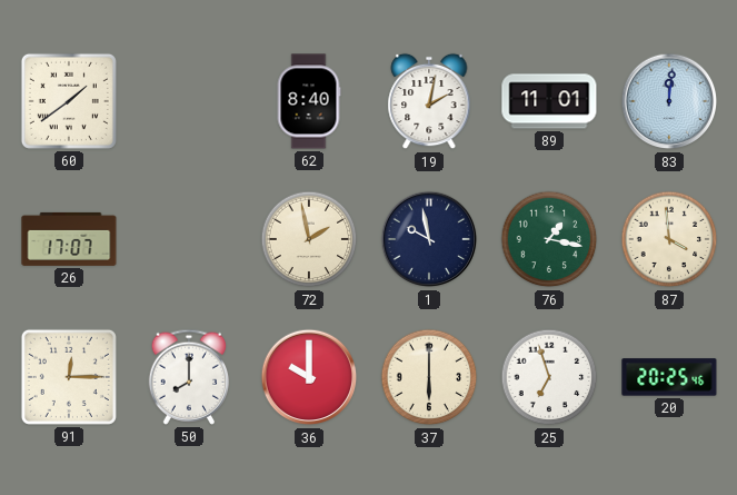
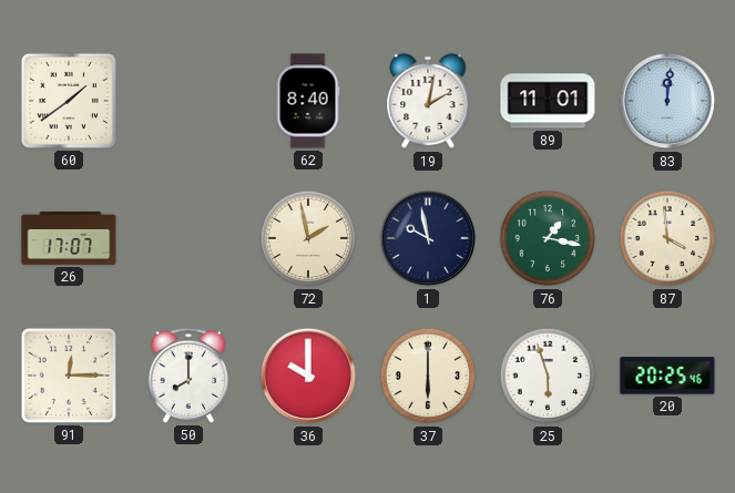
25: 6:57 -> 5:57 (548, 376)
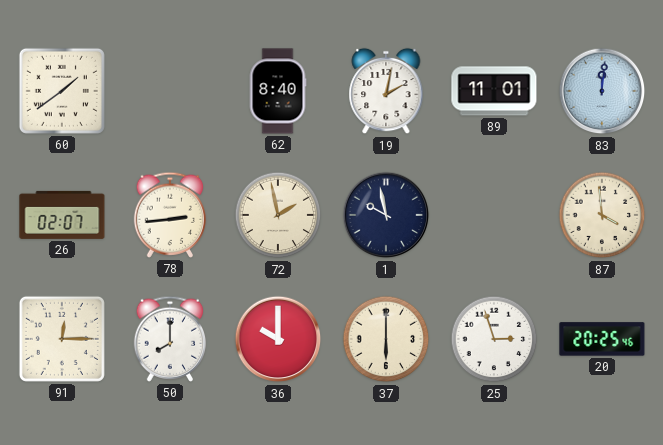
26: 17:07 -> 02:07 (62, 215)
78: none -> 2:44 (170, 215)
76: 1:17 -> none (548, 238)
25: 5:57 -> 2:57 (494, 339)
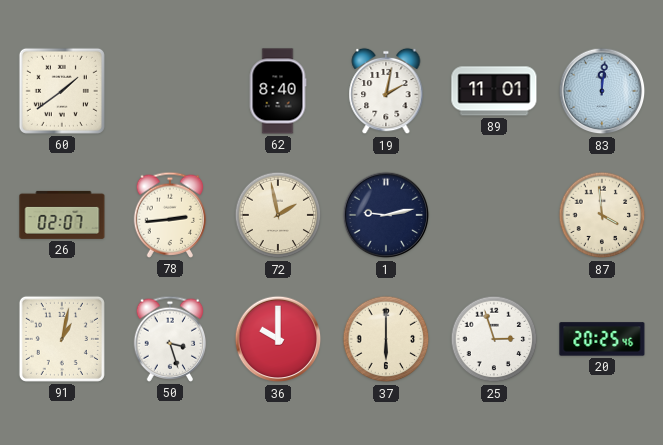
1: 9:58 -> 9:13 (386, 215)
91: 12:15 -> 1:02 (62, 339)
50: 8:00 -> 3:27 (170, 339)
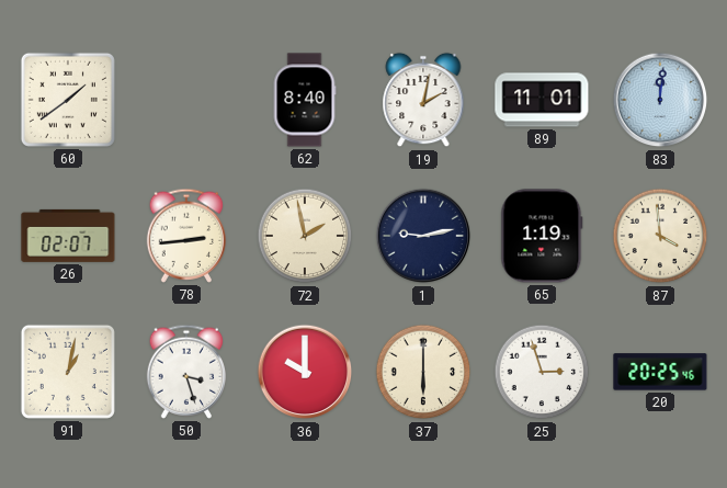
65: none -> 1:19 (542, 236)
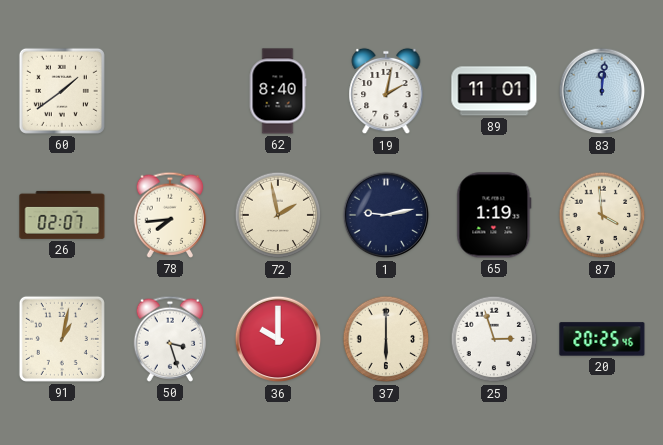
78: 2:44 -> 7:44 (170, 215)
